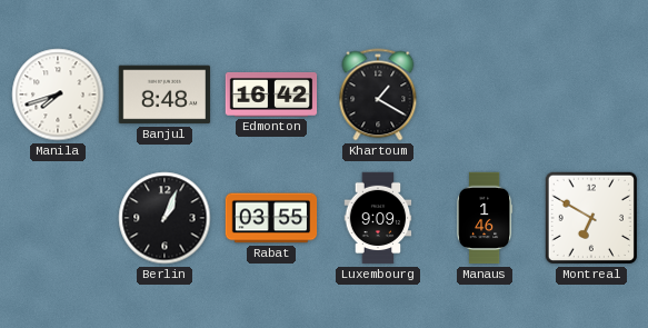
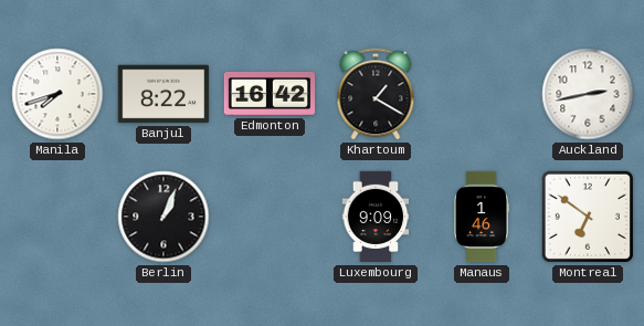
Banjul: 8:48 -> 8:22 (163, 94)
Auckland: none -> 2:43 (588, 94)
Rabat: 03:55 -> none (271, 218)
Montreal: 6:50 -> 6:51 (588, 217)
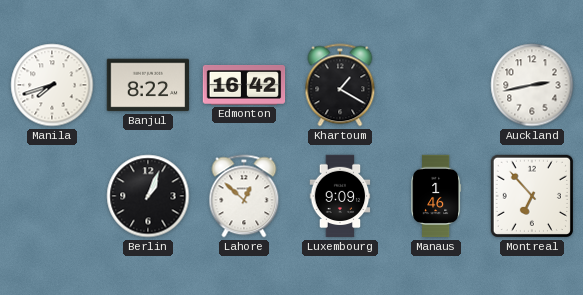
Lahore: none -> 12:52 (244, 196)
Montreal: 6:51 -> 6:53 (532, 196)
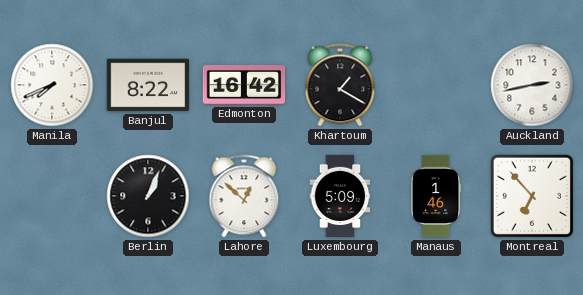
Manila: 7:42 -> 7:41 (52, 85)
Luxembourg: 9:09 -> 5:09 (340, 196)
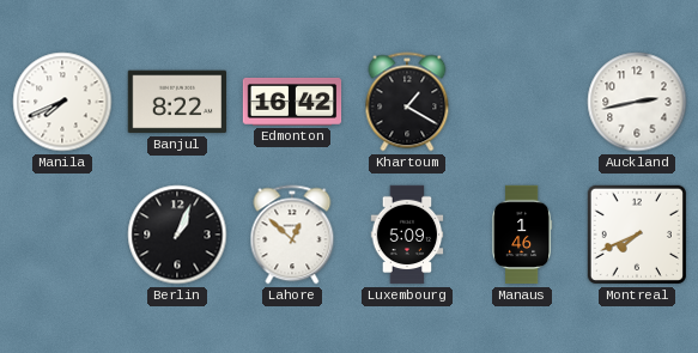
Montreal: 6:53 -> 7:41 (637, 235)
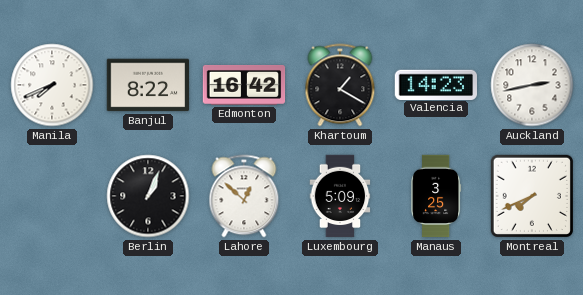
Valencia: none -> 14:23 (435, 84)
Manaus: 1:46 -> 3:25 (436, 196)
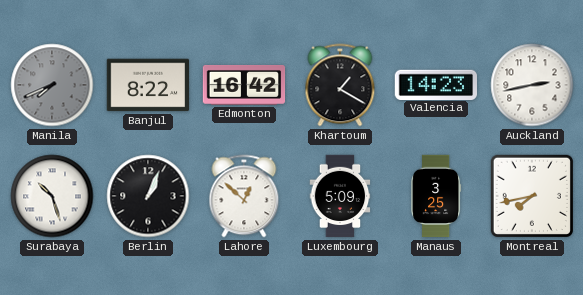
Manila dial: white -> grey (52, 85)
Surabaya: none -> 10:27 (52, 196)
Montreal: 7:41 -> 7:43 (532, 196)
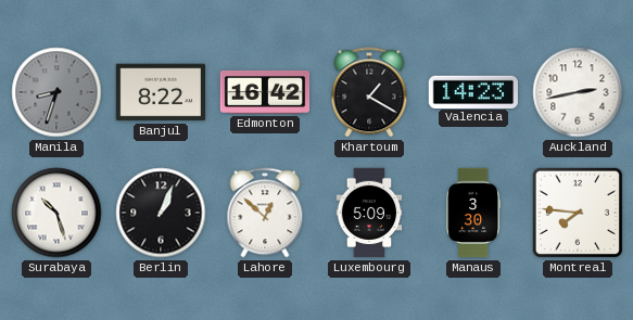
Manila: 7:41 -> 8:33 (56, 92)
Manaus: 3:25 -> 3:30 (473, 213)
Montreal: 7:43 -> 7:46 (578, 213)
